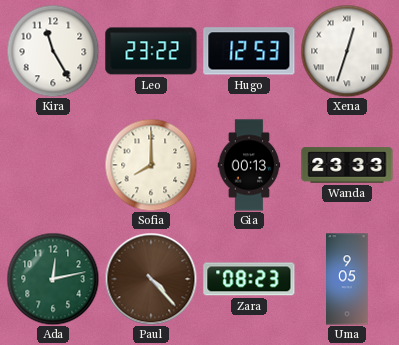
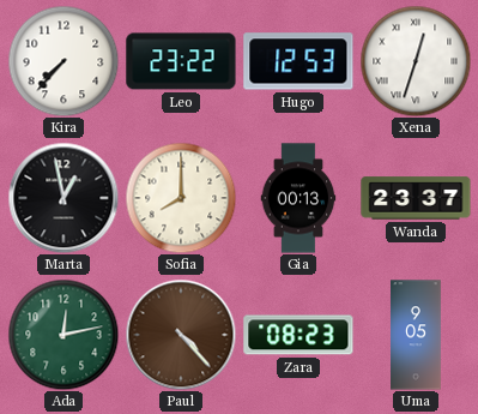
Kira: 11:25 -> 7:37 (63, 61)
Marta: none -> 12:58 (63, 198)
Wanda: 23:33 -> 23:37 (416, 198)
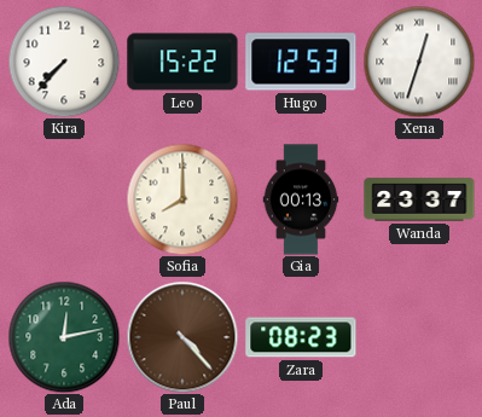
Leo: 23:22 -> 15:22 (182, 62)
Marta: 12:58 -> none (63, 198)
Uma: 9:05 -> none (417, 335)
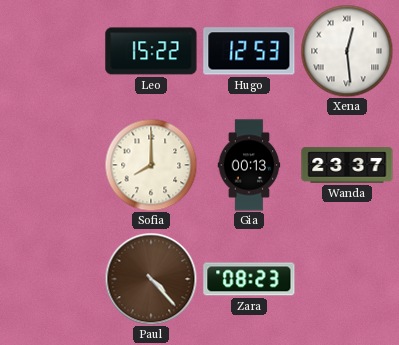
Kira: 7:37 -> none (64, 62)
Xena: 12:33 -> 12:29 (347, 51)
Ada: 12:13 -> none (64, 337)
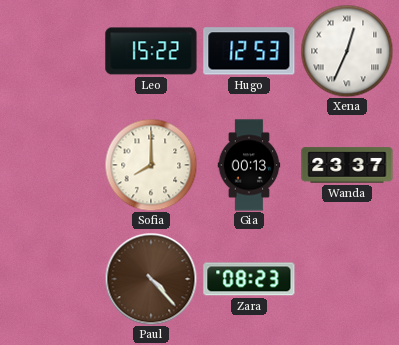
Xena: 12:29 -> 12:34 (347, 51)
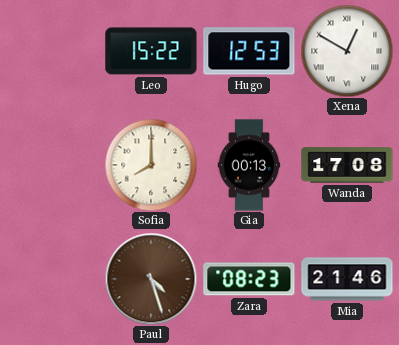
Xena: 12:34 -> 12:50 (347, 51)
Wanda: 23:37 -> 17:08 (347, 165)
Paul: 4:23 -> 4:27 (151, 279)
Mia: none -> 21:46 (347, 279)
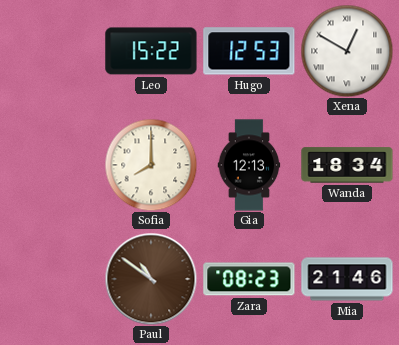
Gia: 00:13 -> 12:13 (249, 165)
Wanda: 17:08 -> 18:34 (347, 165)
Paul: 4:27 -> 10:51 (151, 279)
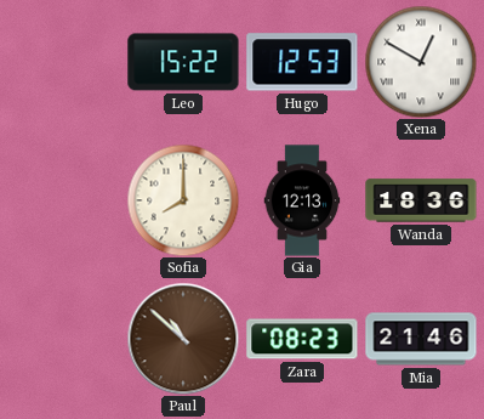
Wanda: 18:34 -> 18:36 (421, 200)
Paul: 10:51 -> 10:52 (183, 339)
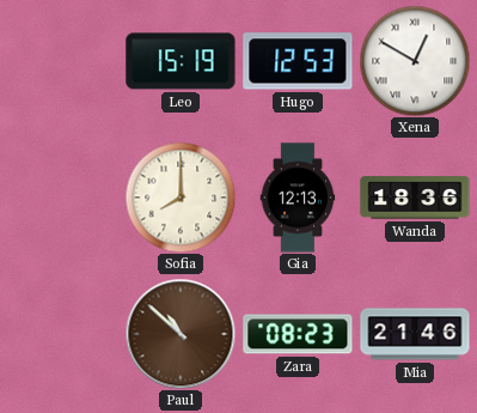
Leo: 15:22 -> 15:19 (181, 61)
